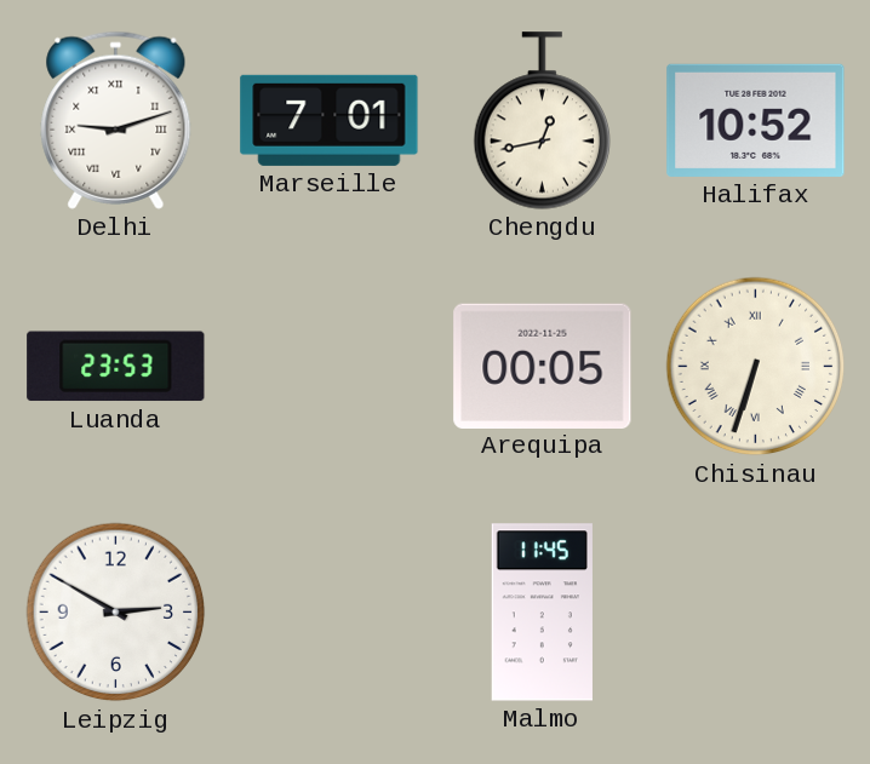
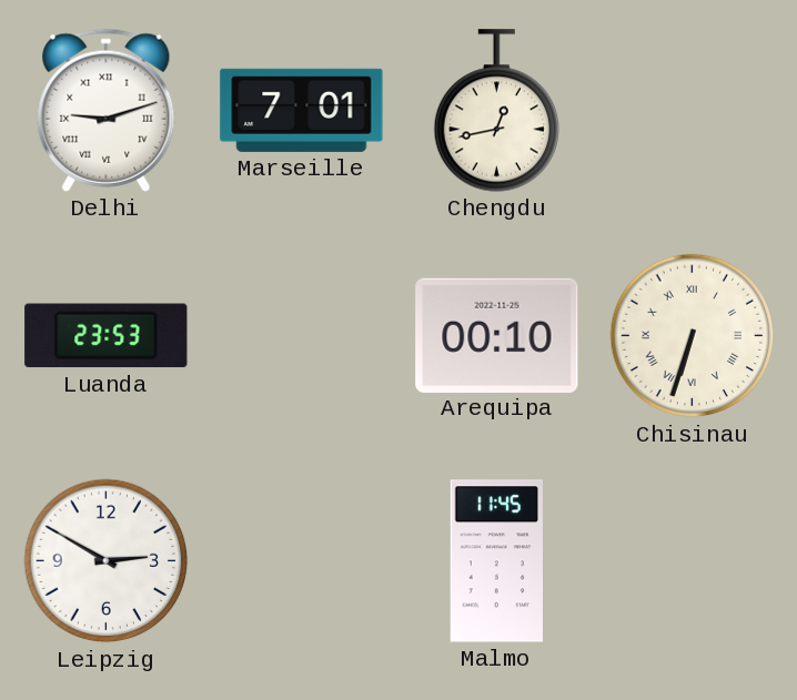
Halifax: 10:52 -> none (756, 120)
Arequipa: 00:05 -> 00:10 (497, 335)
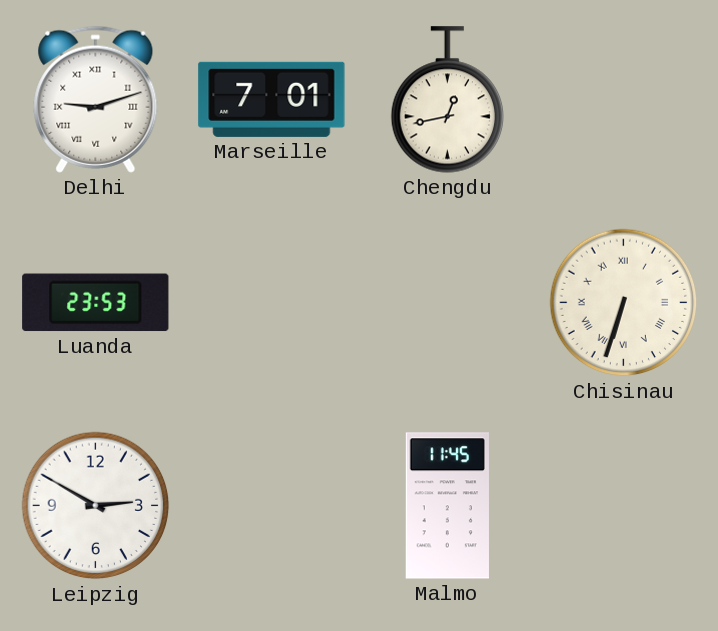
Arequipa: 00:10 -> none (497, 335)
